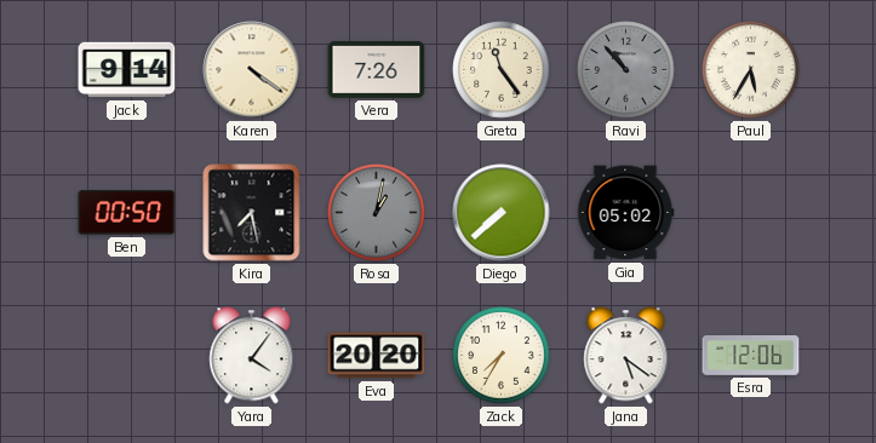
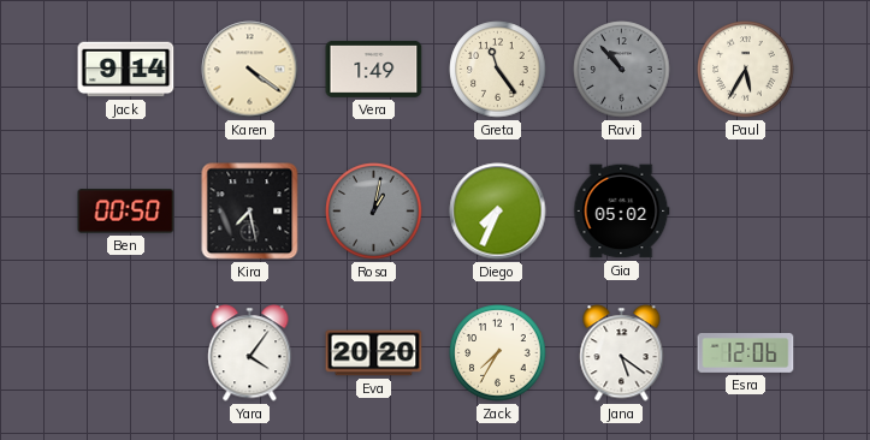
Vera: 7:26 -> 1:49 (374, 69)
Diego: 7:38 -> 7:34 (498, 212)
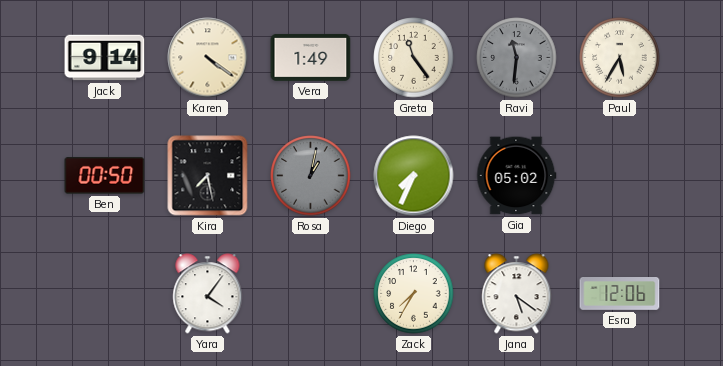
Ravi: 10:53 -> 11:31 (517, 58)
Eva: 20:20 -> none (374, 353)
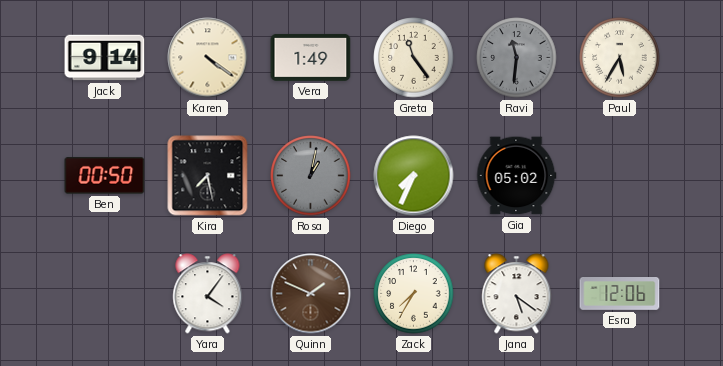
Quinn: none -> 1:49 (311, 294)
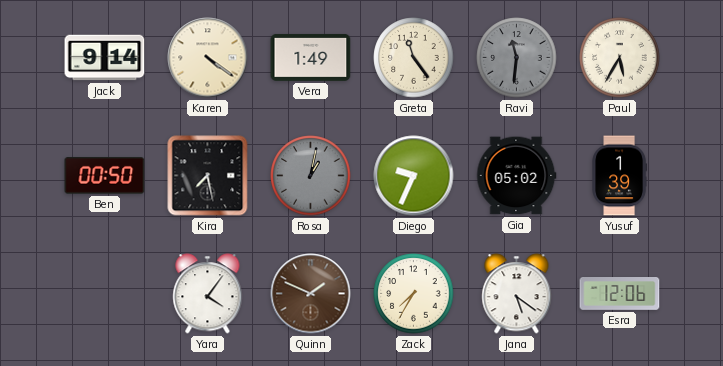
Diego: 7:34 -> 9:34 (414, 176)
Yusuf: none -> 1:39 (619, 176)
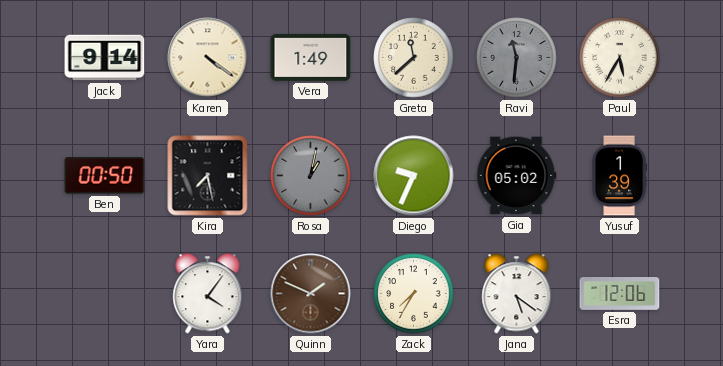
Greta: 11:24 -> 11:38 (414, 58)
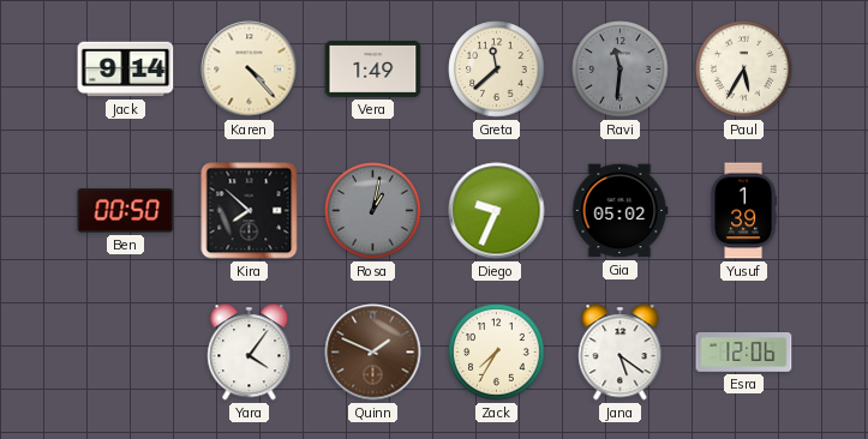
Karen: 4:21 -> 4:23 (250, 70)
Kira: 7:28 -> 7:52 (250, 211)
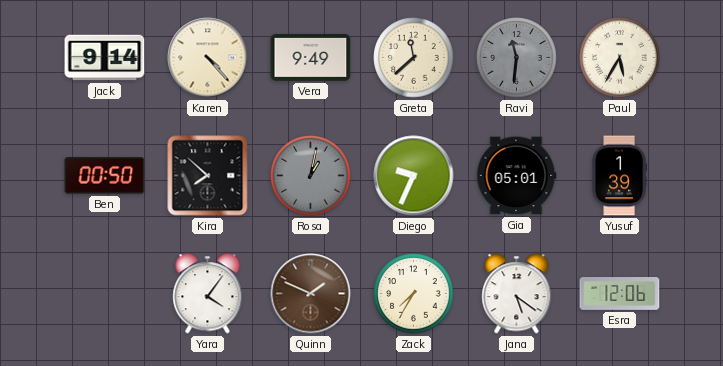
Vera: 1:49 -> 9:49 (311, 57)
Gia: 05:02 -> 05:01 (517, 176)
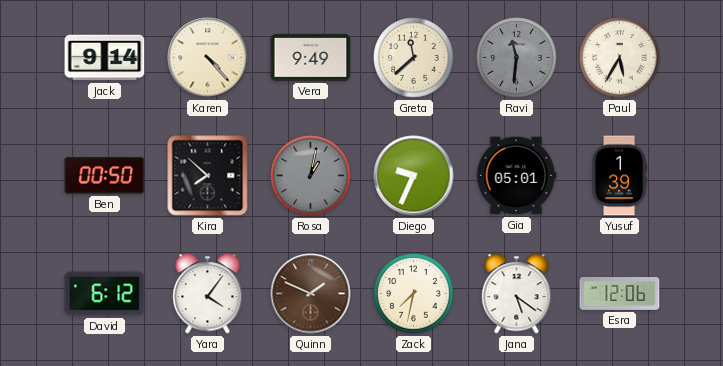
David: none -> 6:12 (105, 294)
Zack: 7:35 -> 7:32 (414, 294)
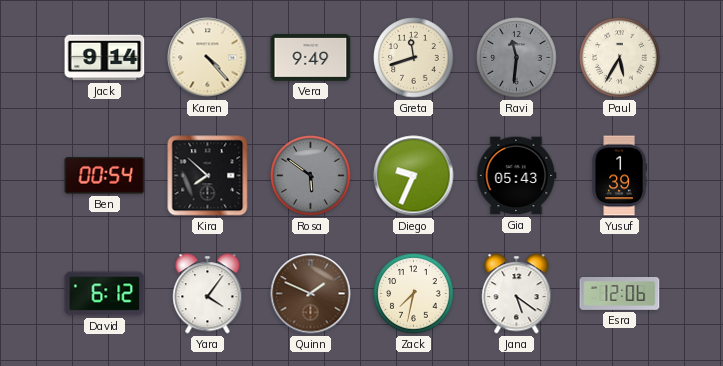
Greta: 11:38 -> 11:42 (414, 58)
Ben: 00:50 -> 00:54 (105, 176)
Rosa: 1:02 -> 5:51 (311, 176)
Gia: 05:01 -> 05:43 (517, 176)
